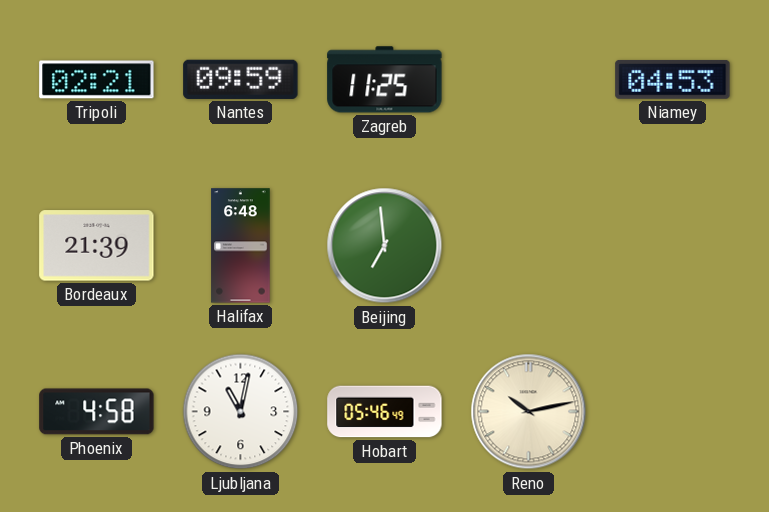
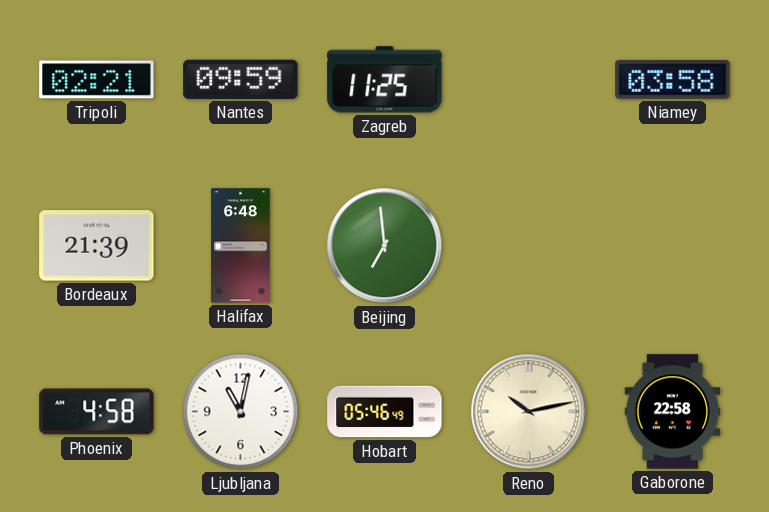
Niamey: 04:53 -> 03:58 (673, 79)
Gaborone: none -> 22:58 (673, 412)
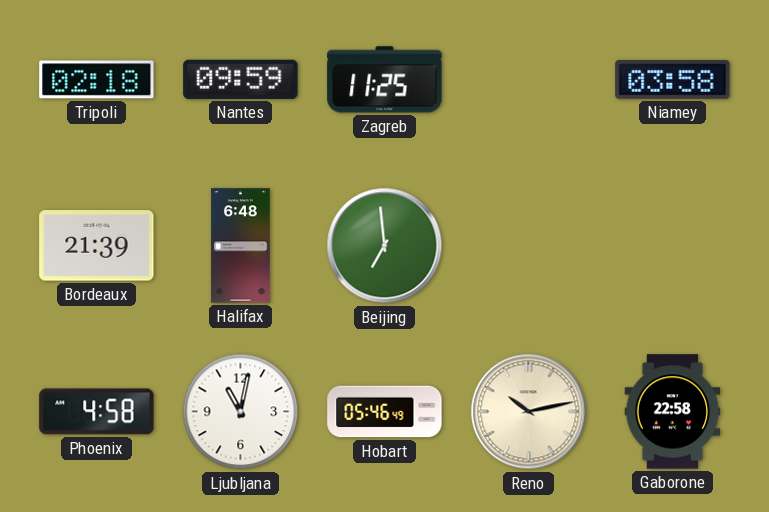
Tripoli: 02:21 -> 02:18 (97, 80)
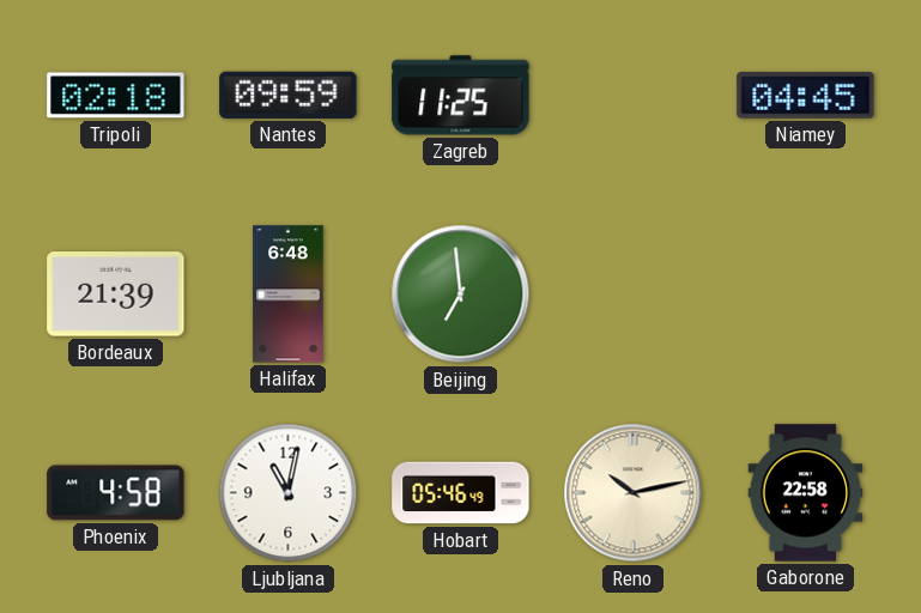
Niamey: 03:58 -> 04:45 (806, 95)
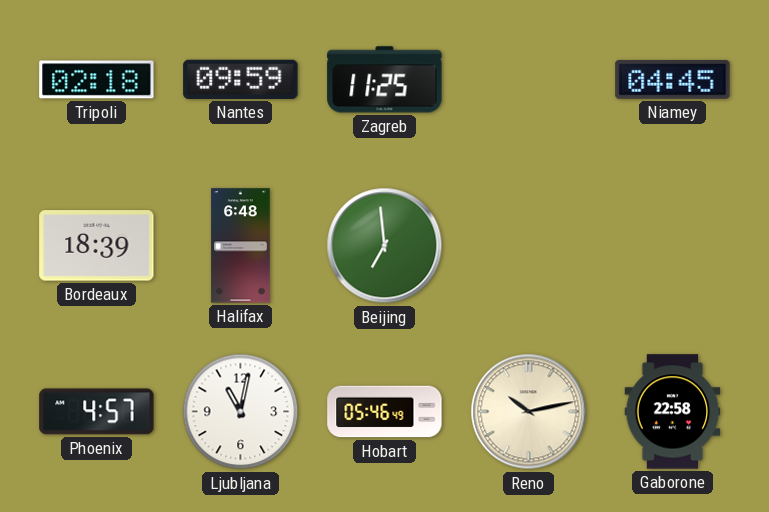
Bordeaux: 21:39 -> 18:39 (97, 246)
Phoenix: 4:58 -> 4:57 (97, 412)
